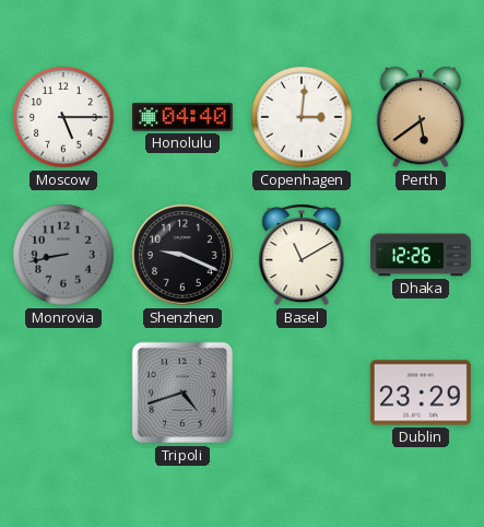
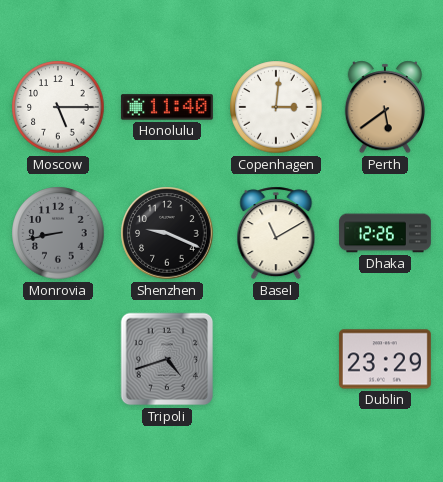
Honolulu: 04:40 -> 11:40 (167, 107)
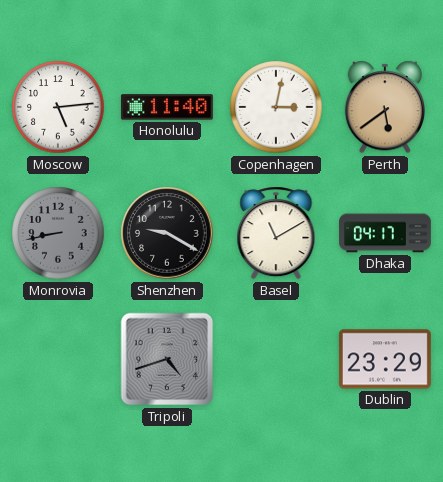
Moscow: 5:15 -> 5:14 (58, 107)
Copenhagen: 3:01 -> 3:02 (276, 107)
Shenzhen: 9:19 -> 9:20 (167, 233)
Dhaka: 12:26 -> 04:17 (386, 233)
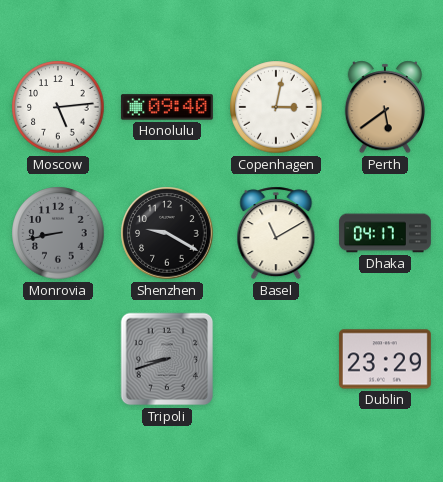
Honolulu: 11:40 -> 09:40 (167, 107)
Tripoli: 4:42 -> 8:42 (167, 359)
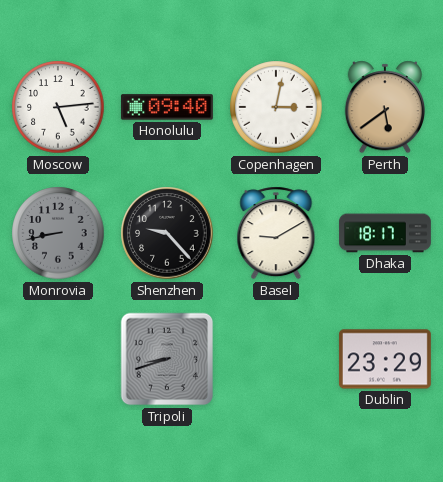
Shenzhen: 9:20 -> 9:23 (167, 233)
Basel: 11:10 -> 9:10 (276, 233)
Dhaka: 04:17 -> 18:17 (386, 233)
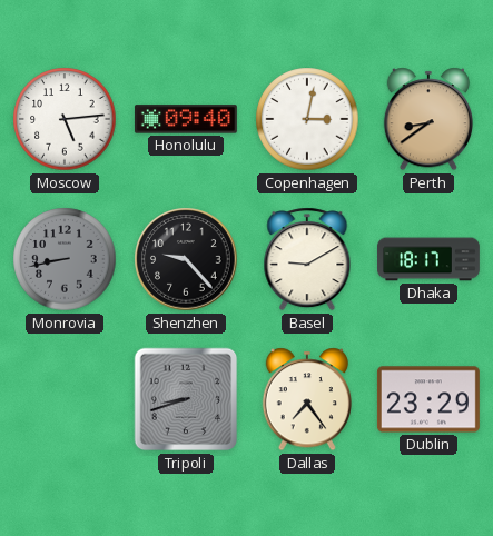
Perth: 5:39 -> 8:39 (427, 119)
Dallas: none -> 7:24 (306, 399)
